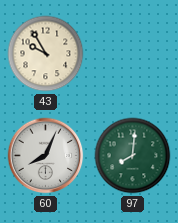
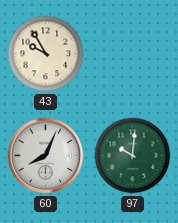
97: 8:01 -> 10:01 (133, 156)
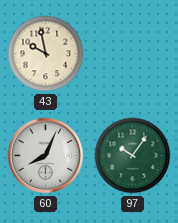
43: 9:55 -> 9:58 (46, 54)
97: 10:01 -> 10:06 (133, 156)
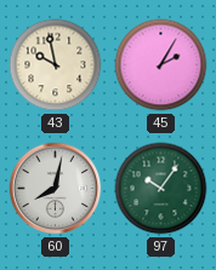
45: none -> 2:05 (161, 65)
60: 8:04 -> 8:02 (56, 189)
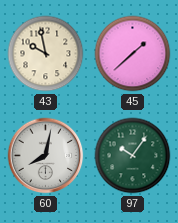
45: 2:05 -> 1:38 (133, 54)
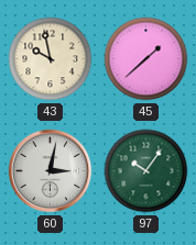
60: 8:02 -> 3:02 (51, 171)
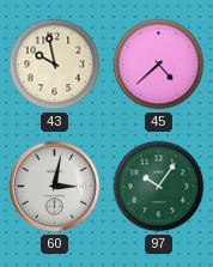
45: 1:38 -> 4:38 (159, 65)
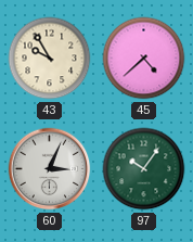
43: 9:58 -> 9:55 (50, 59)
60: 3:02 -> 3:04 (50, 169)
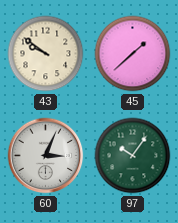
43: 9:55 -> 9:51 (46, 54)
45: 4:38 -> 1:38 (133, 54)
